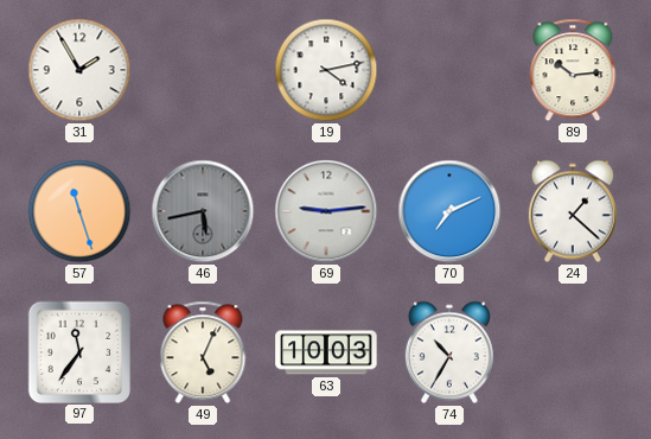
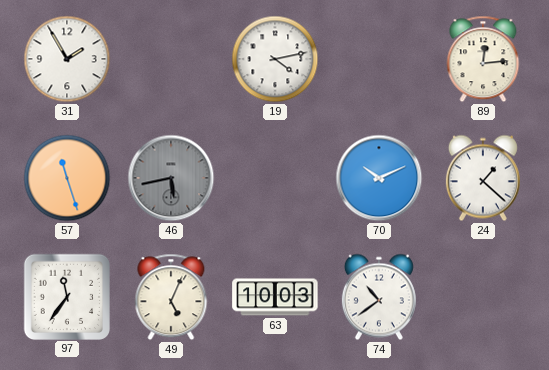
89: 10:14 -> 12:14 (483, 59)
69: 9:14 -> none (326, 211)
70: 7:11 -> 10:11 (379, 178)
74: 10:35 -> 10:39 (379, 297)
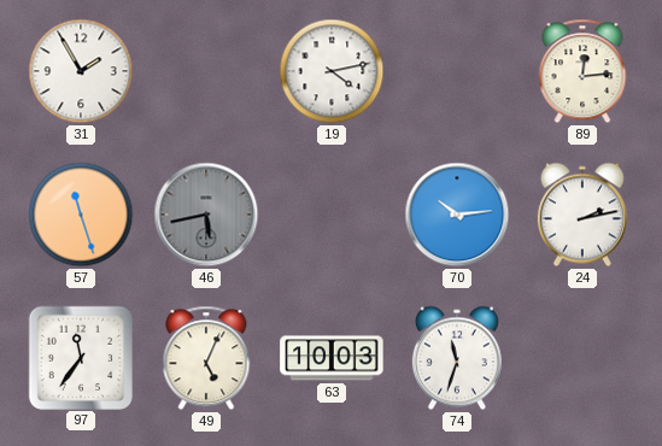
70: 10:11 -> 10:14 (457, 215)
24: 1:22 -> 2:13 (582, 215)
74: 10:39 -> 11:33 (457, 358)
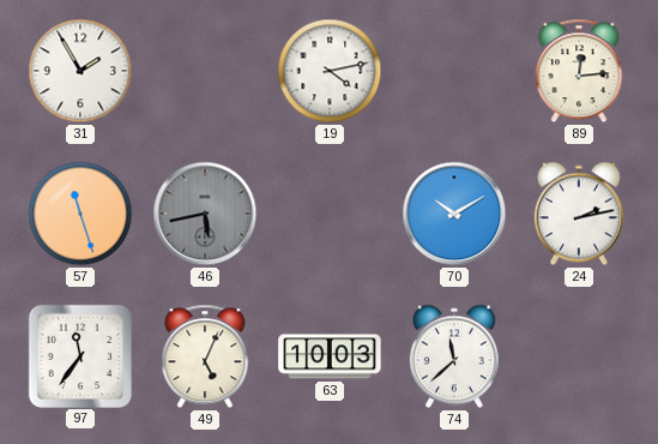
70: 10:14 -> 10:10 (454, 214)
74: 11:33 -> 11:38 (454, 356)
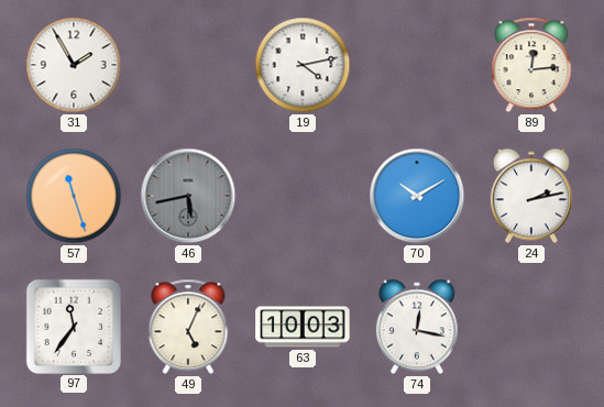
74: 11:38 -> 12:17 (417, 327)
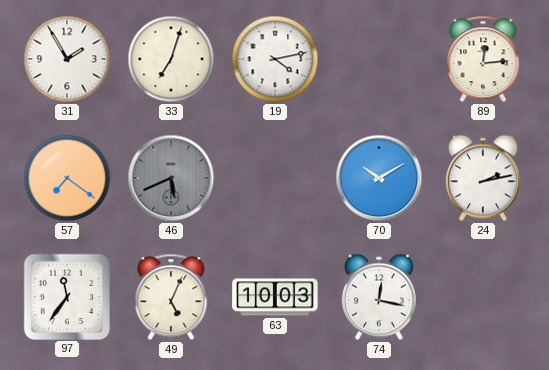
33: none -> 7:03 (171, 59)
57: 11:27 -> 7:21 (67, 178)
46: 5:43 -> 5:41 (171, 178)
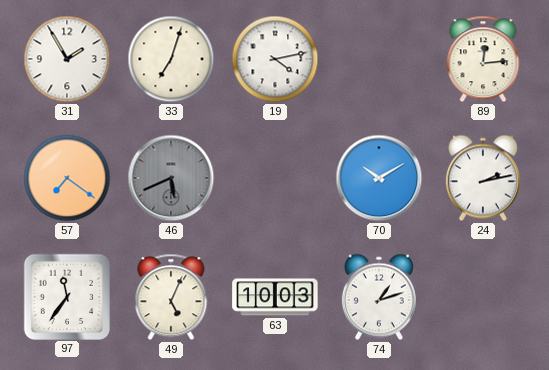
74: 12:17 -> 1:12 (379, 297)
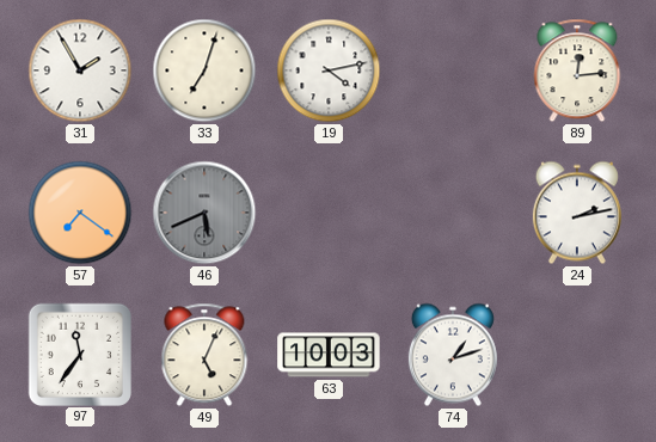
70: 10:10 -> none (379, 178)
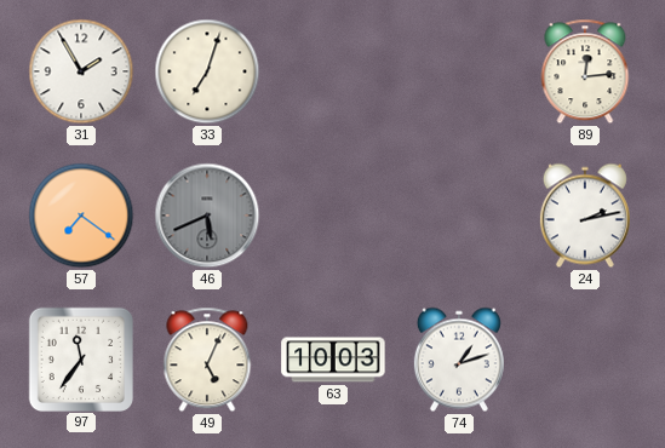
19: 4:13 -> none (329, 70)
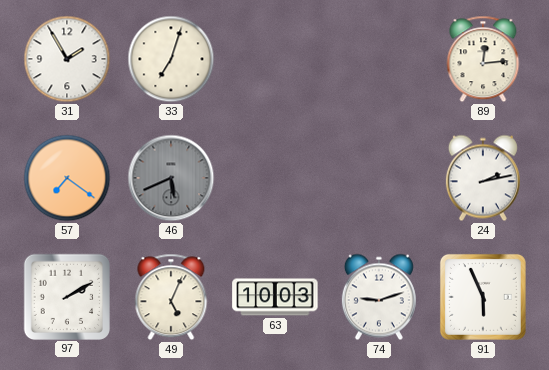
97: 11:36 -> 2:10 (66, 296)
74: 1:12 -> 9:12 (379, 297)
91: none -> 5:56 (483, 297)
